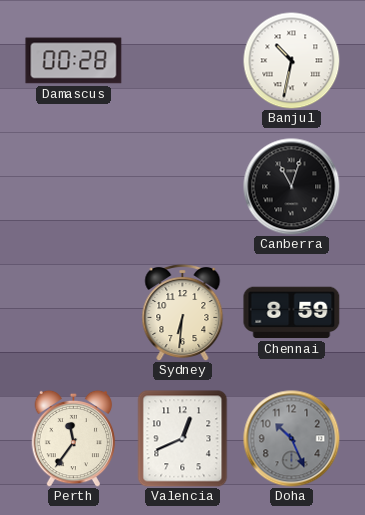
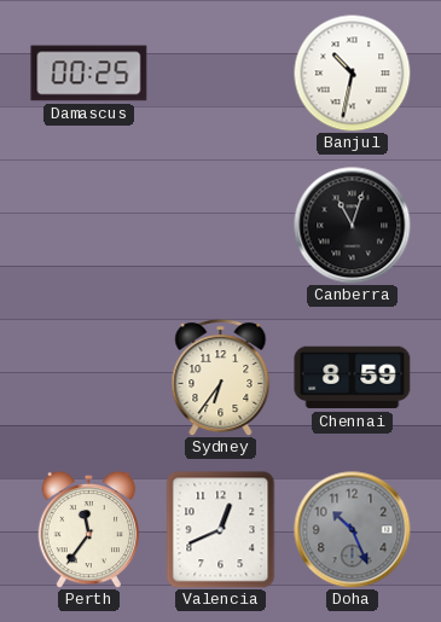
Damascus: 00:28 -> 00:25 (89, 74)
Sydney: 6:31 -> 6:36 (221, 377)
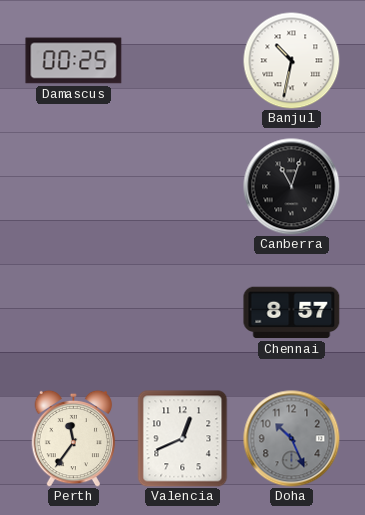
Sydney: 6:36 -> none (221, 377)
Chennai: 8:59 -> 8:57 (292, 313)
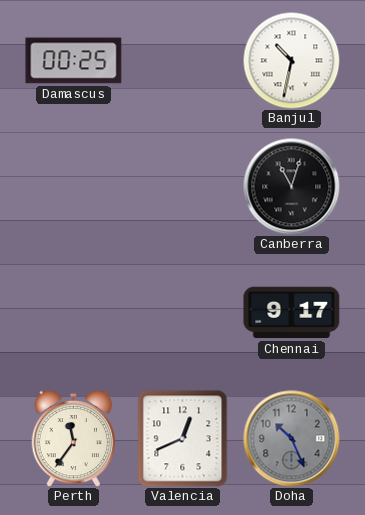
Chennai: 8:57 -> 9:17 (292, 313)
